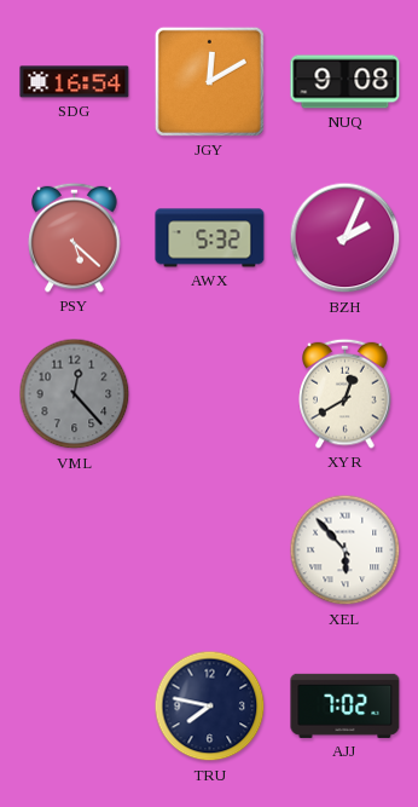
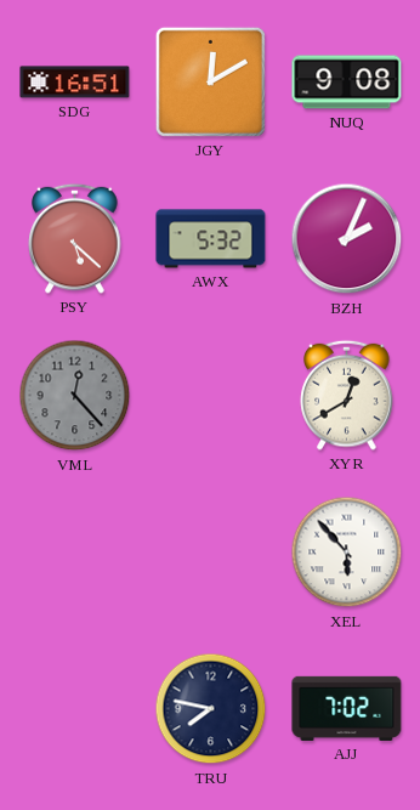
SDG: 16:54 -> 16:51 (75, 83)
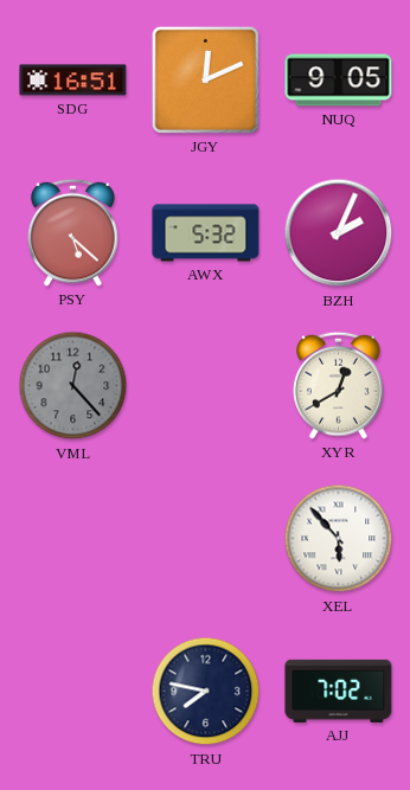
JGY: 12:10 -> 12:11 (205, 79)
NUQ: 9:08 -> 9:05 (339, 81)
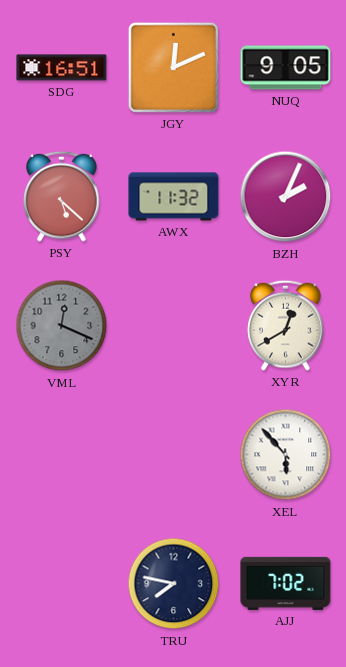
AWX: 5:32 -> 11:32 (174, 197)
VML: 12:23 -> 12:19 (62, 326)
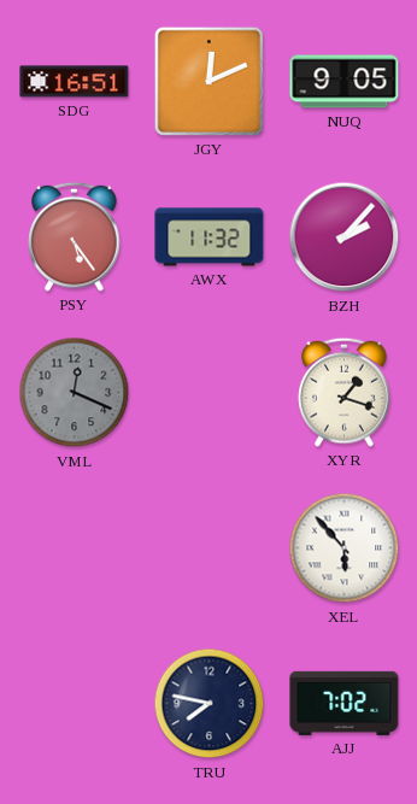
PSY: 5:22 -> 5:24 (75, 236)
BZH: 2:04 -> 2:07 (345, 237)
XYR: 12:40 -> 1:18 (345, 392)
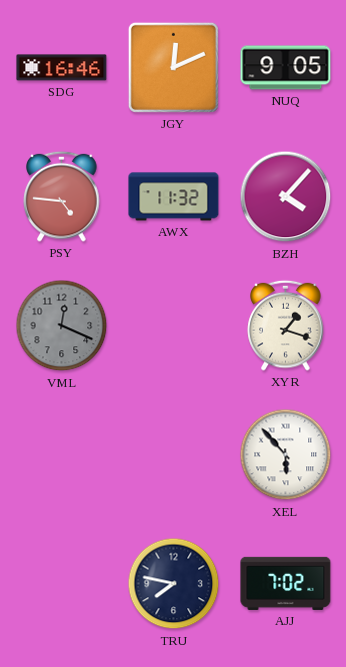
SDG: 16:51 -> 16:46 (62, 68)
PSY: 5:24 -> 4:46 (62, 196)
BZH: 2:07 -> 4:07 (286, 197)
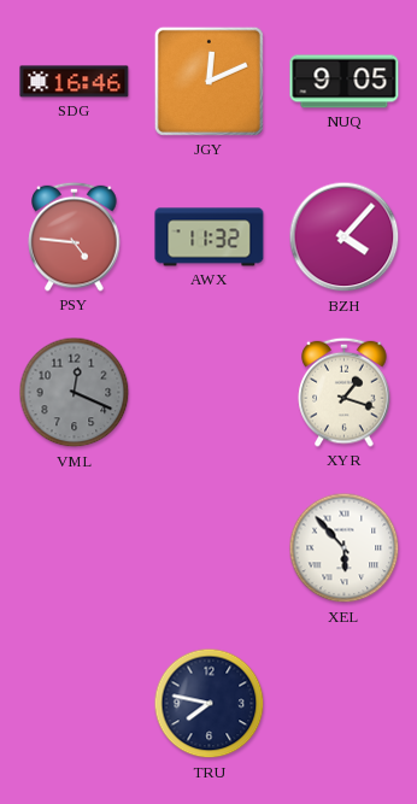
AJJ: 7:02 -> none (286, 583)
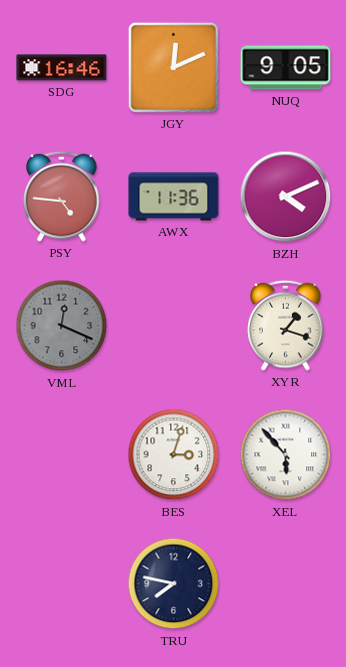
AWX: 11:32 -> 11:36 (174, 197)
BZH: 4:07 -> 4:11 (286, 197)
BES: none -> 3:03 (174, 455)
